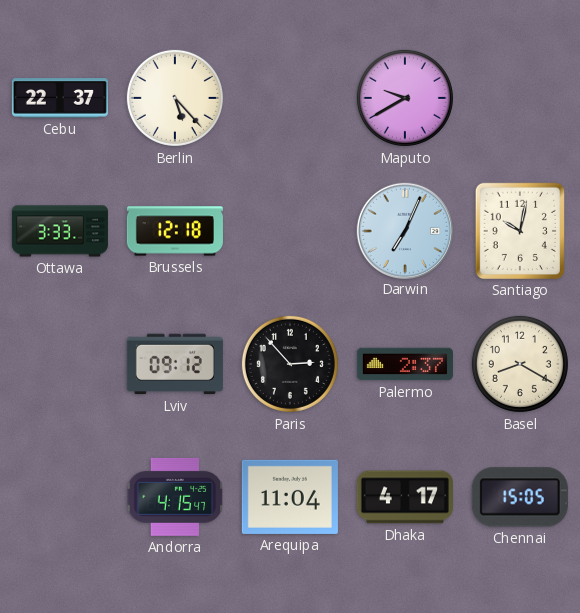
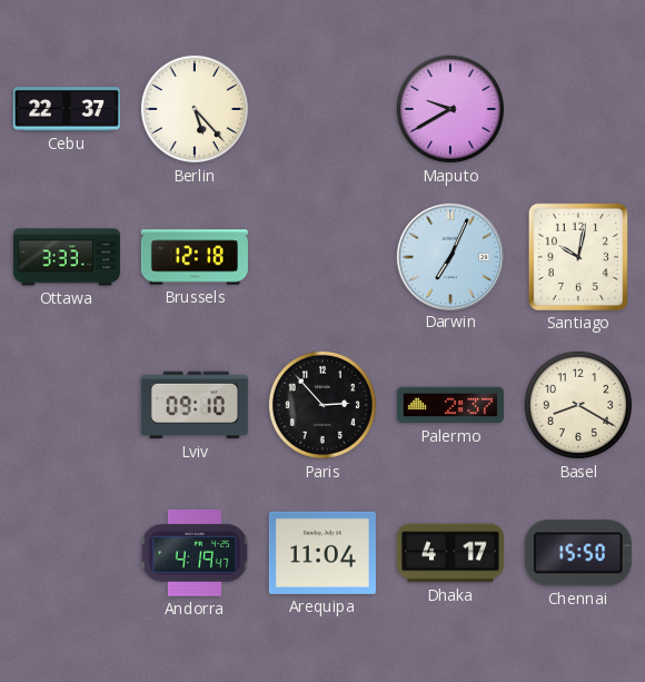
Lviv: 09:12 -> 09:10 (195, 405)
Andorra: 4:15 -> 4:19 (195, 553)
Chennai: 15:05 -> 15:50 (578, 553)
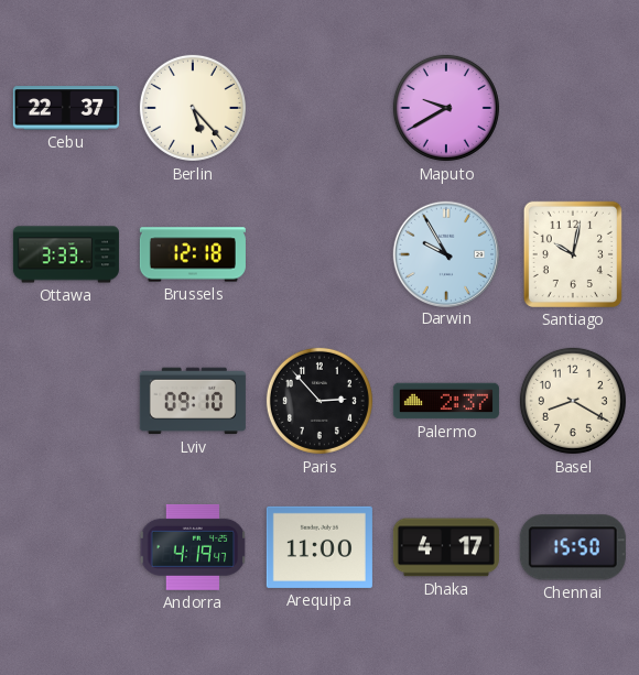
Darwin: 7:04 -> 9:55 (445, 253)
Arequipa: 11:04 -> 11:00 (319, 547)
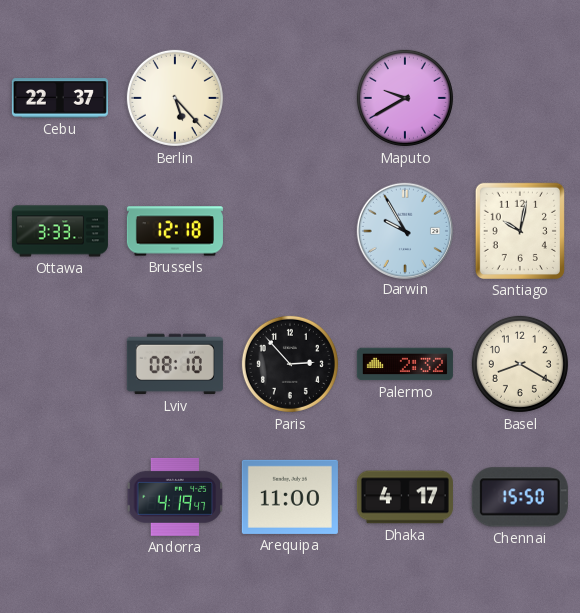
Lviv: 09:10 -> 08:10 (175, 364)
Palermo: 2:37 -> 2:32 (405, 364)
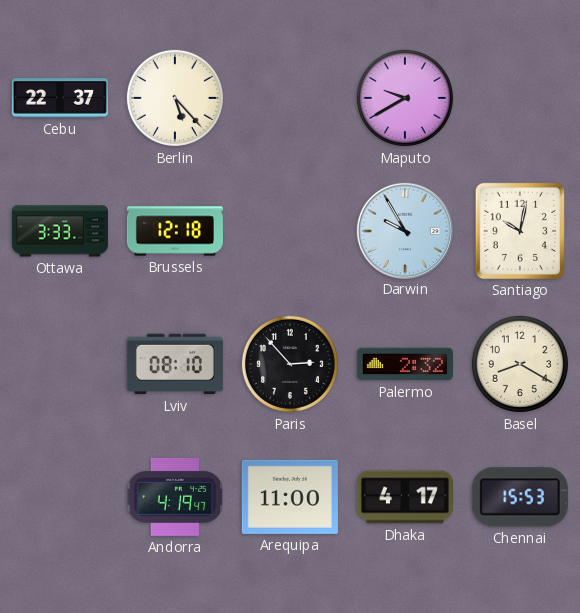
Chennai: 15:50 -> 15:53 (520, 497)
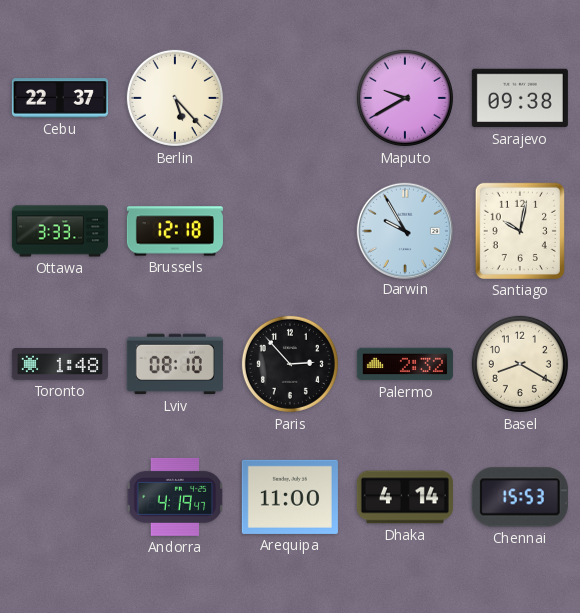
Sarajevo: none -> 09:38 (520, 98)
Toronto: none -> 1:48 (60, 365)
Dhaka: 4:17 -> 4:14 (405, 497)
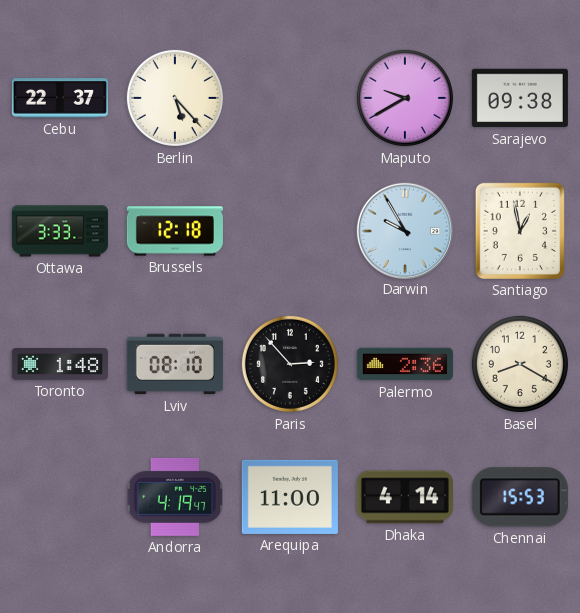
Santiago: 10:02 -> 12:58 (520, 231)
Palermo: 2:32 -> 2:36 (405, 364)
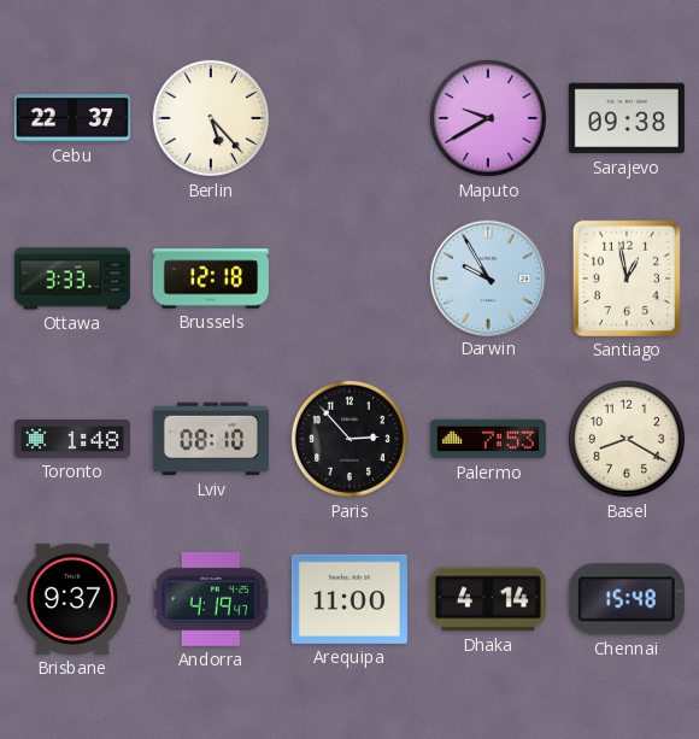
Palermo: 2:36 -> 7:53 (488, 439)
Brisbane: none -> 9:37 (72, 599)
Chennai: 15:53 -> 15:48 (627, 599)
